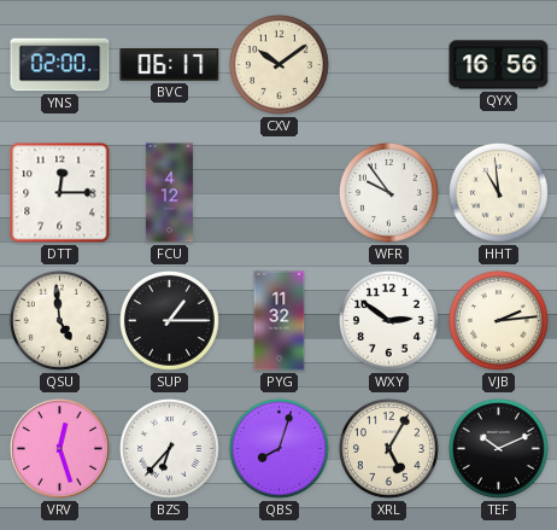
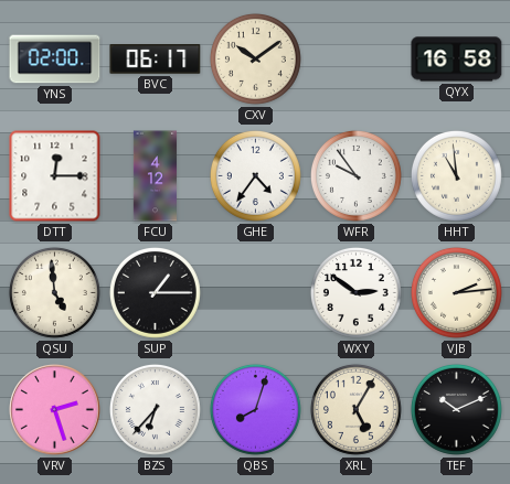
QYX: 16:56 -> 16:58 (457, 60)
GHE: none -> 4:36 (255, 175)
PYG: 11:32 -> none (280, 321)
VRV: 12:27 -> 2:27 (55, 410)
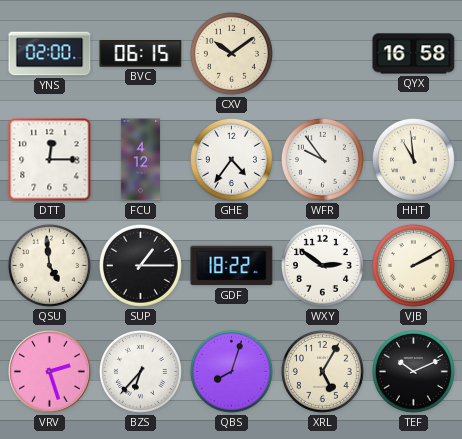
BVC: 06:17 -> 06:15 (141, 54)
GDF: none -> 18:22 (232, 266)
VJB: 2:14 -> 2:10 (413, 265)
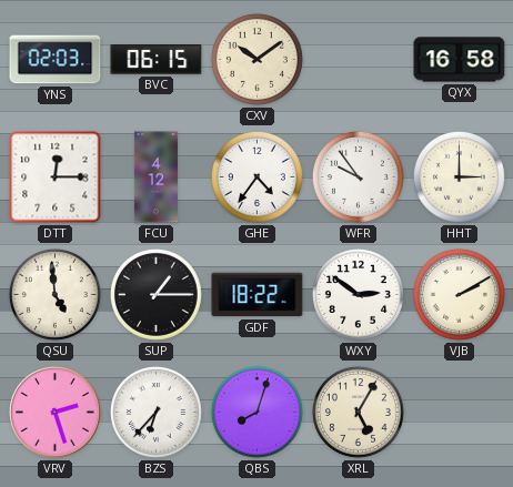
YNS: 02:00 -> 02:03 (56, 60)
HHT: 10:59 -> 3:00 (459, 176)
TEF: 10:11 -> none (413, 371)
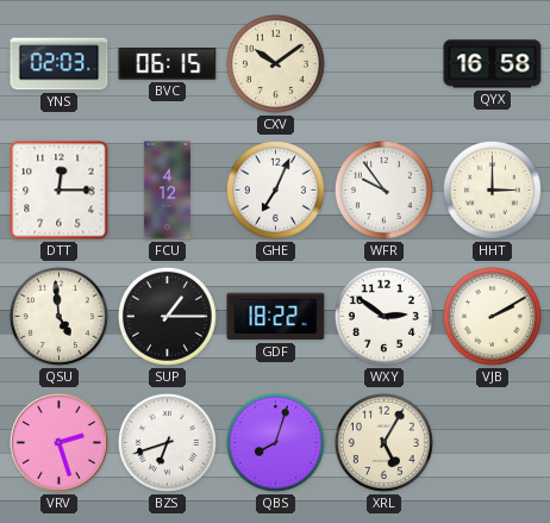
GHE: 4:36 -> 7:04 (275, 189)
BZS: 6:37 -> 6:42 (167, 442)
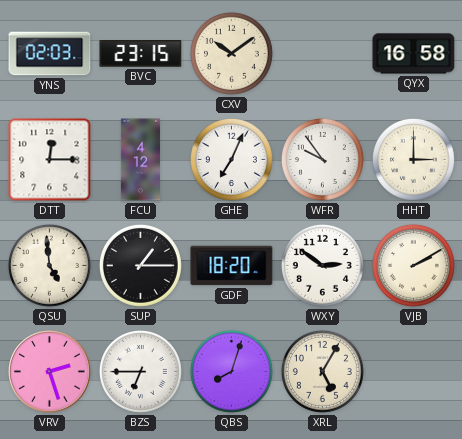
BVC: 06:15 -> 23:15 (141, 54)
GDF: 18:22 -> 18:20 (232, 266)
BZS: 6:42 -> 6:45 (140, 371)
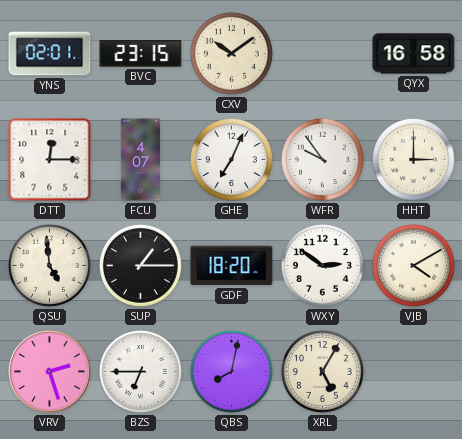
YNS: 02:03 -> 02:01 (50, 54)
FCU: 4:12 -> 4:07 (140, 160)
VJB: 2:10 -> 4:10 (413, 265)
QBS: 8:03 -> 8:02 (231, 371)
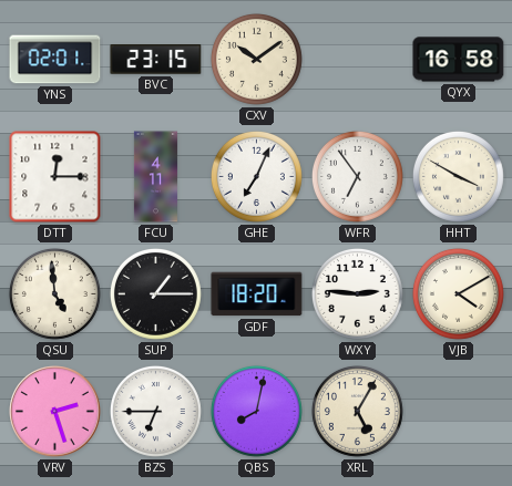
FCU: 4:07 -> 4:11 (155, 177)
WFR: 9:54 -> 6:54 (357, 176)
HHT: 3:00 -> 3:50 (458, 176)
WXY: 2:51 -> 2:46 (357, 293)
